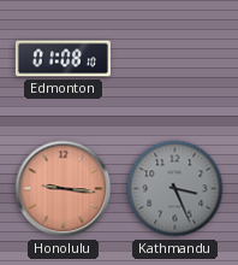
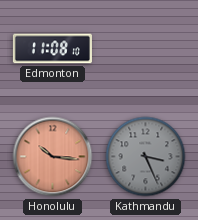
Edmonton: 01:08 -> 11:08 (52, 49)
Honolulu: 9:16 -> 10:16 (53, 157)
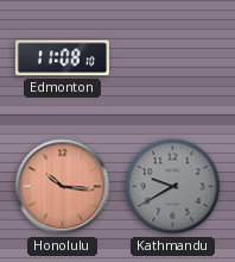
Kathmandu: 3:26 -> 9:40 (173, 187)
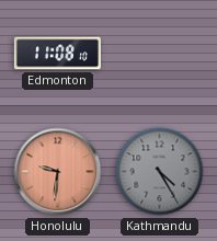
Honolulu: 10:16 -> 9:31 (58, 172)
Kathmandu: 9:40 -> 4:25 (160, 172)
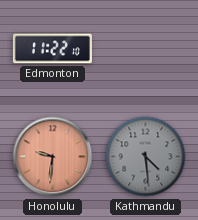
Edmonton: 11:08 -> 11:22 (52, 49)
Kathmandu: 4:25 -> 4:29 (146, 157)
